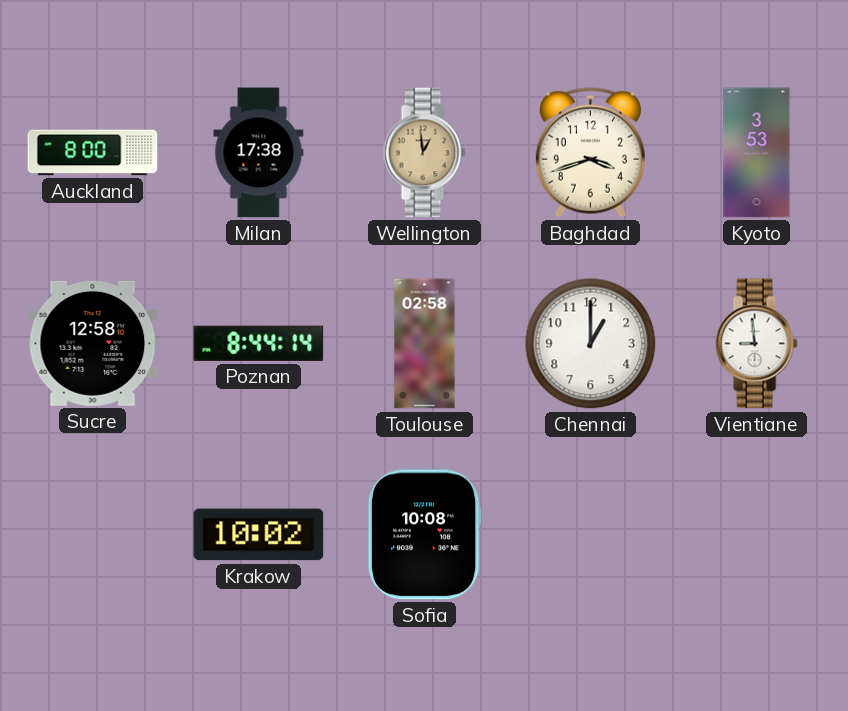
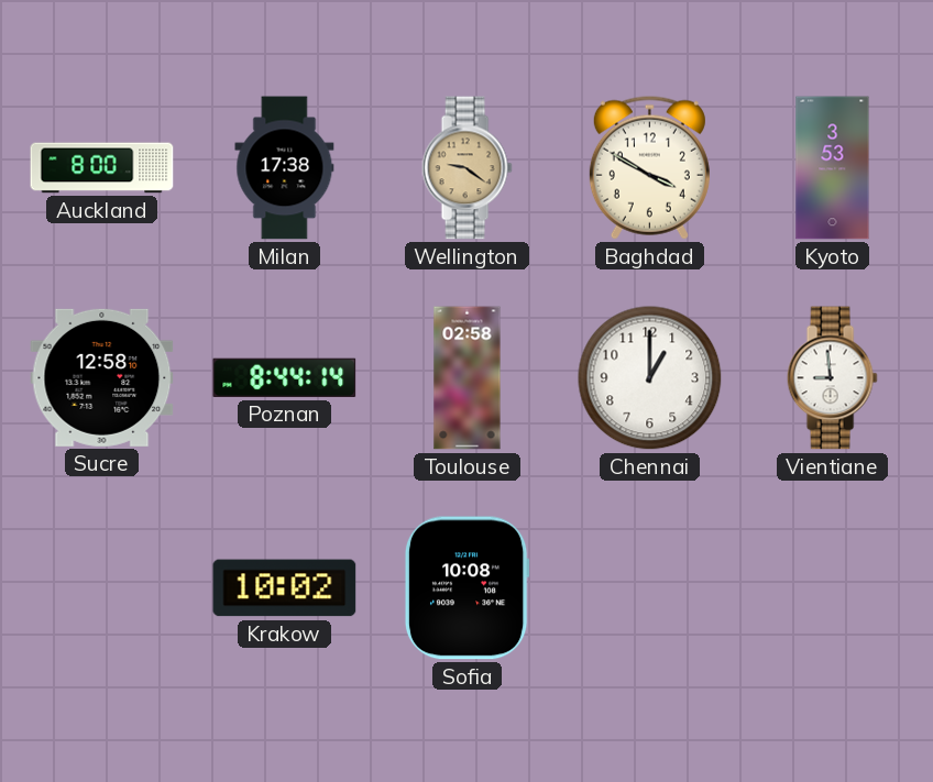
Wellington: 12:59 -> 9:21 (466, 168)
Baghdad: 3:42 -> 3:50 (649, 167)
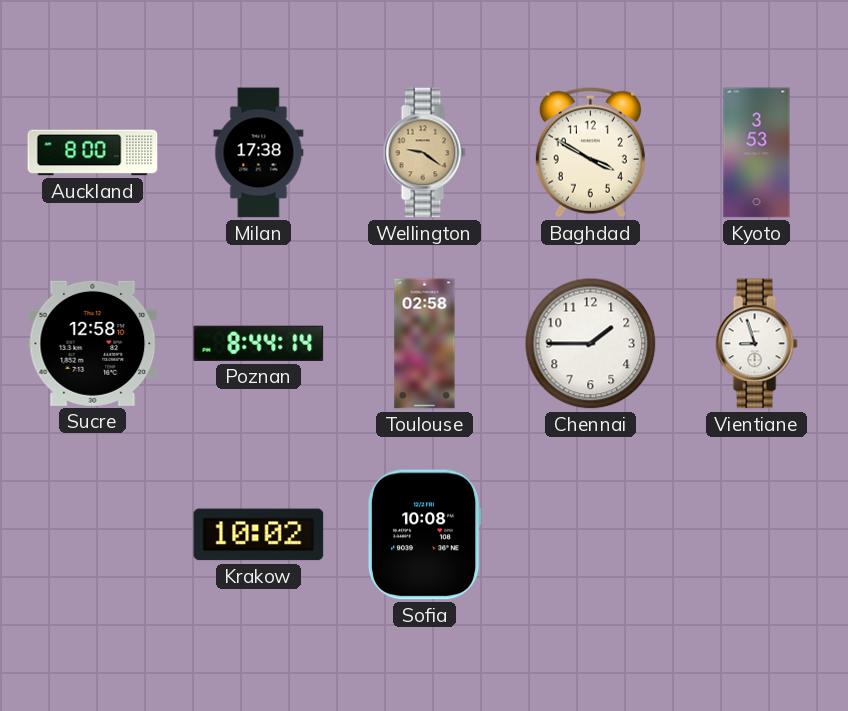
Chennai: 1:00 -> 1:45 (591, 344)
Vientiane: 8:59 -> 8:57 (756, 344)
